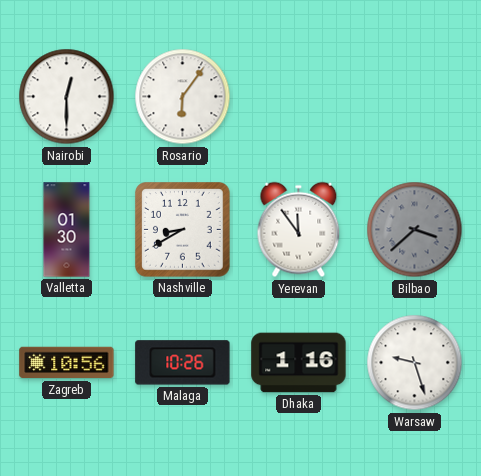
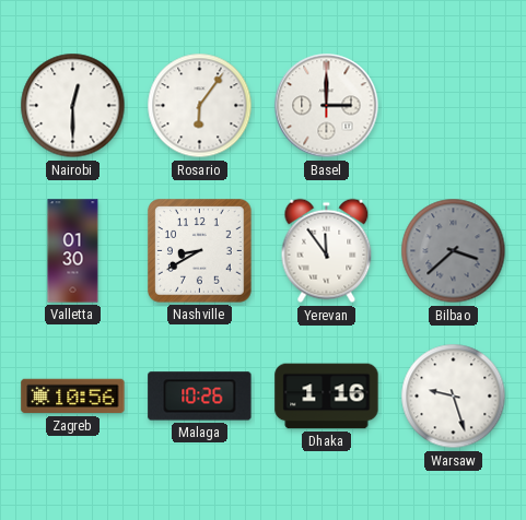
Basel: none -> 3:00 (327, 106)
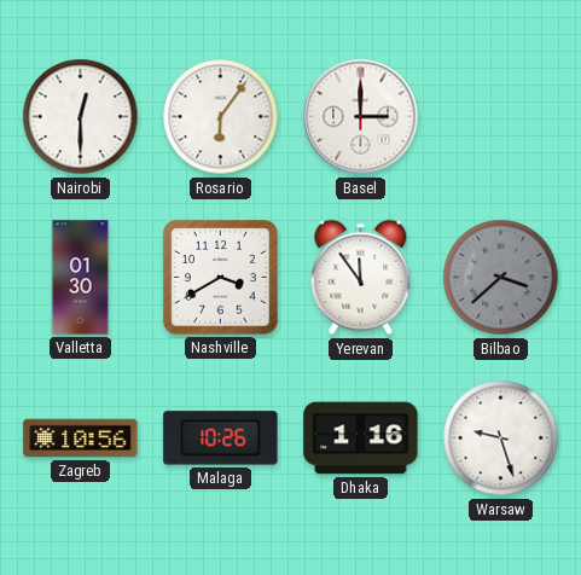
Nashville: 8:40 -> 3:40 (221, 278)
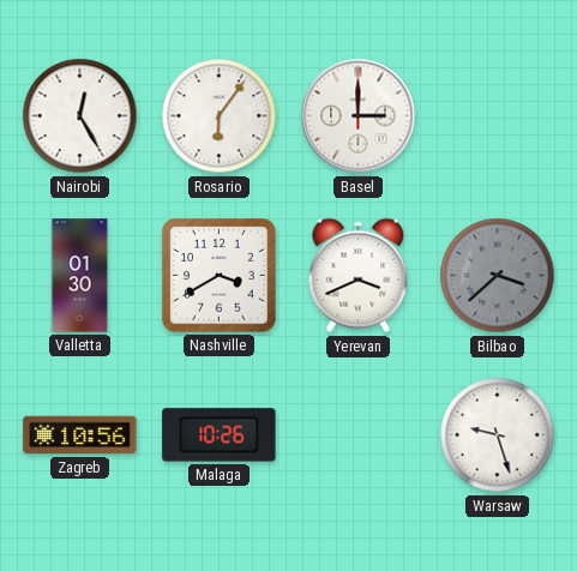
Nairobi: 12:30 -> 12:25 (80, 116)
Yerevan: 11:54 -> 3:41 (359, 276)
Dhaka: 1:16 -> none (361, 438)
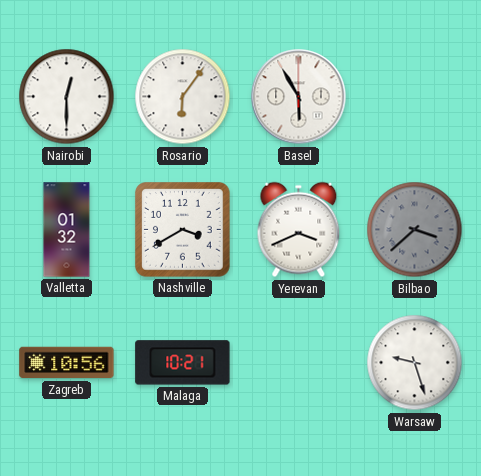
Nairobi: 12:25 -> 12:30 (67, 97)
Basel: 3:00 -> 5:55 (299, 97)
Valletta: 01:30 -> 01:32 (67, 230)
Malaga: 10:26 -> 10:21 (183, 363)
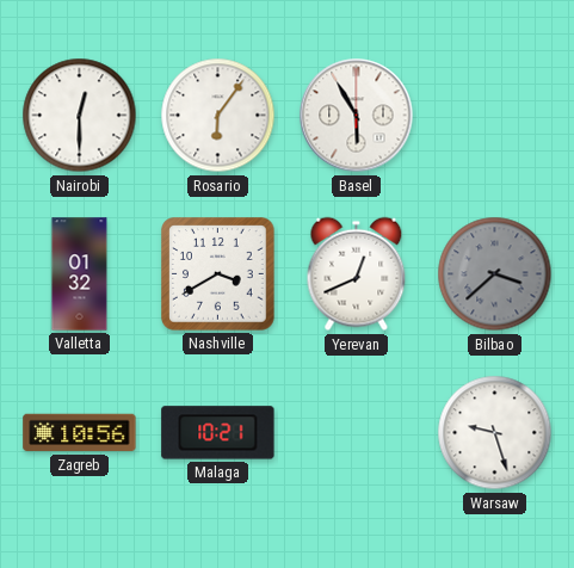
Yerevan: 3:41 -> 12:41 (357, 274)
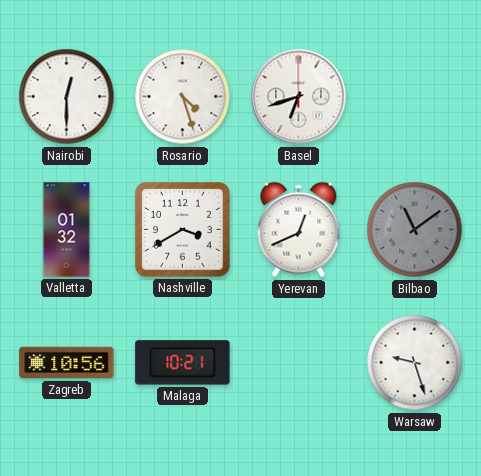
Rosario: 6:06 -> 4:27 (183, 97)
Basel: 5:55 -> 6:42 (299, 97)
Bilbao: 3:38 -> 11:09 (415, 230)
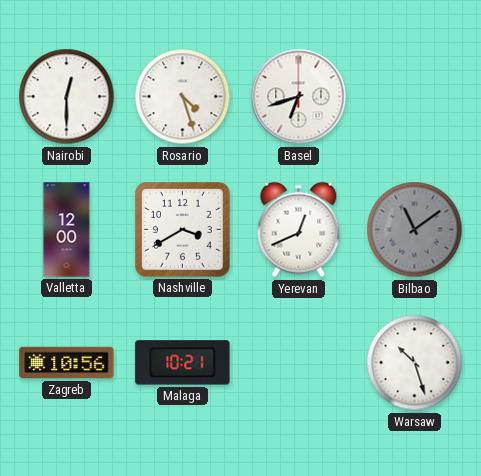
Valletta: 01:32 -> 12:00 (67, 230)
Warsaw: 9:27 -> 10:27 (415, 363)
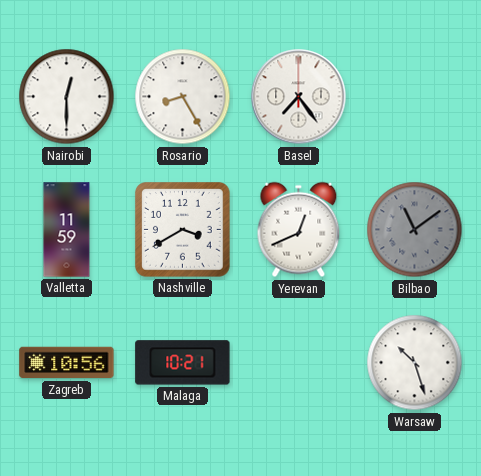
Rosario: 4:27 -> 8:25 (183, 97)
Basel: 6:42 -> 7:24 (299, 97)
Valletta: 12:00 -> 11:59 (67, 230)
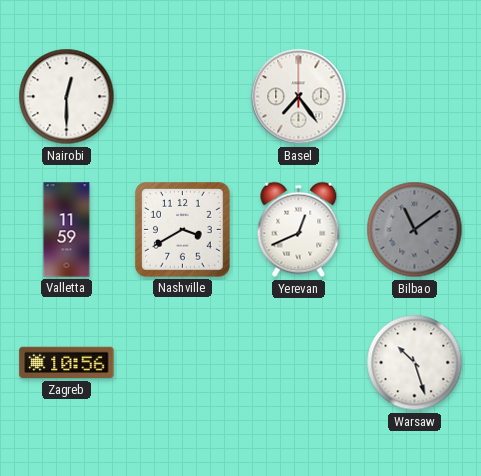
Rosario: 8:25 -> none (183, 97)
Malaga: 10:21 -> none (183, 363)
